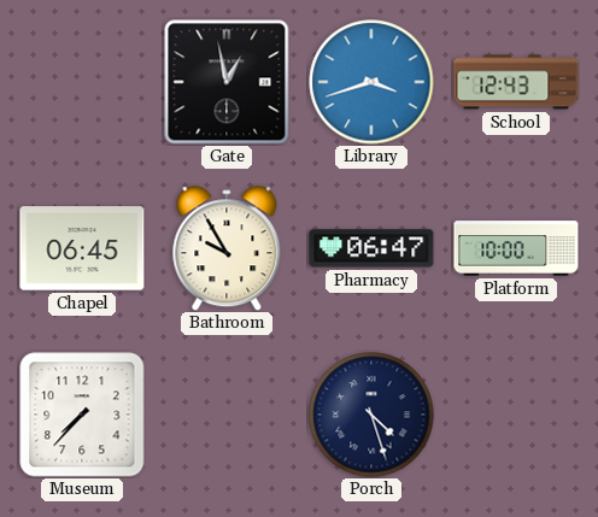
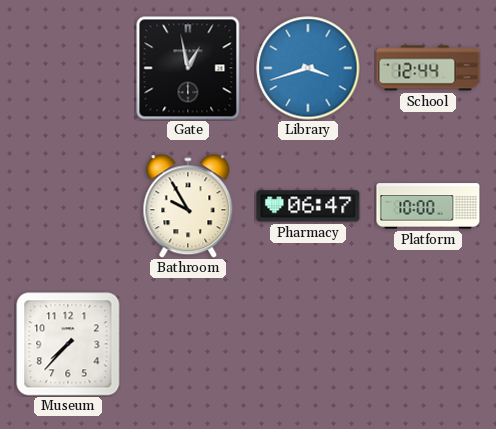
School: 12:43 -> 12:44 (428, 68)
Chapel: 06:45 -> none (82, 248)
Porch: 4:27 -> none (371, 415)
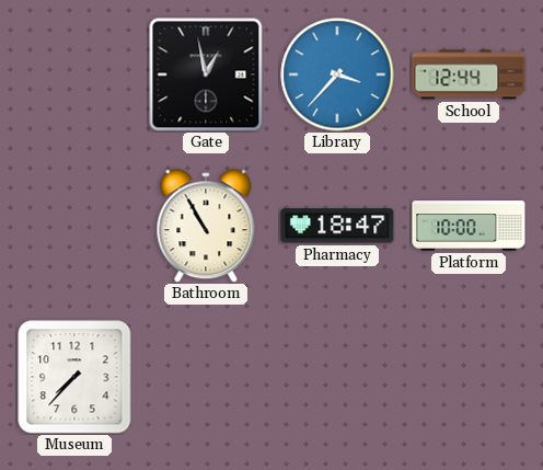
Library: 3:42 -> 3:37 (337, 74)
Bathroom: 9:55 -> 10:55 (206, 226)
Pharmacy: 06:47 -> 18:47 (337, 226)
